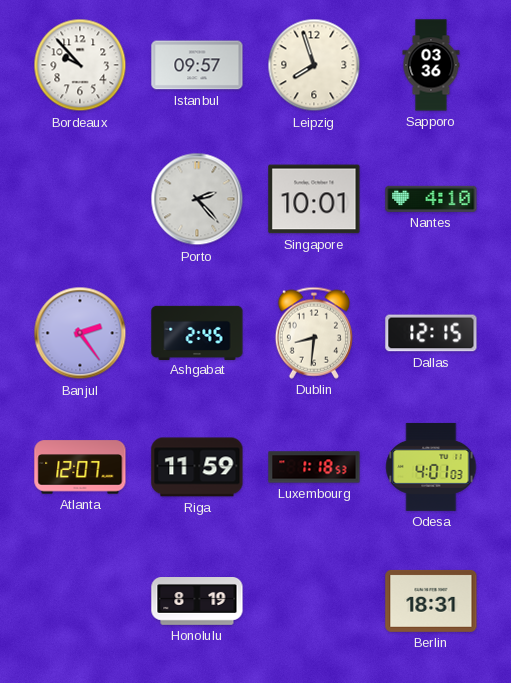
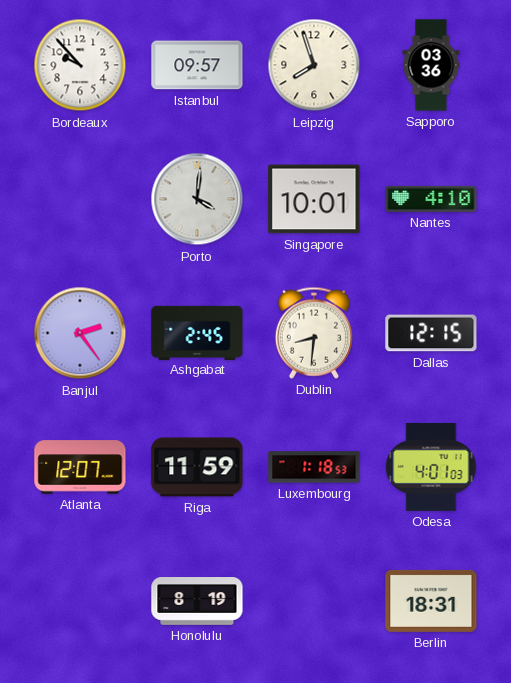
Porto: 2:23 -> 4:01 (197, 199)
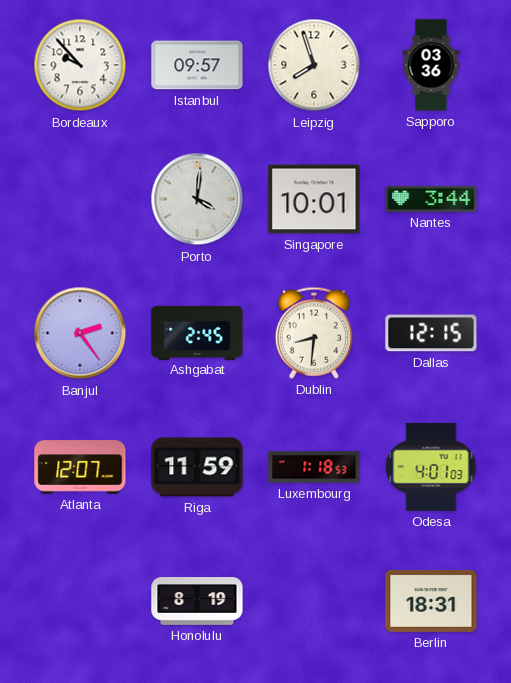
Nantes: 4:10 -> 3:44 (431, 199)
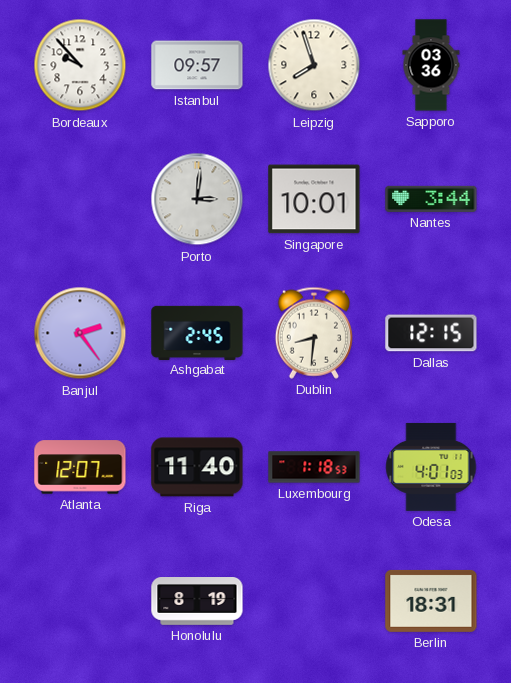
Porto: 4:01 -> 3:01 (197, 199)
Riga: 11:59 -> 11:40 (197, 467)
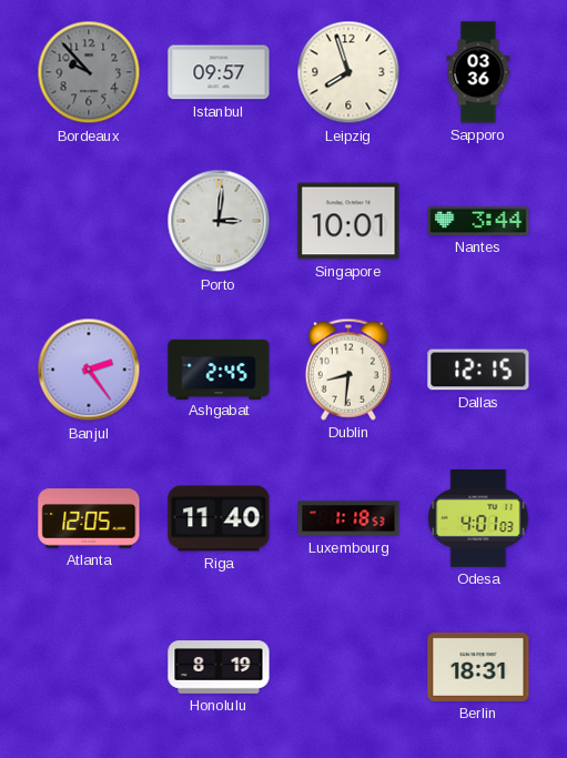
Bordeaux dial: white -> grey (89, 72)
Atlanta: 12:07 -> 12:05 (89, 518)
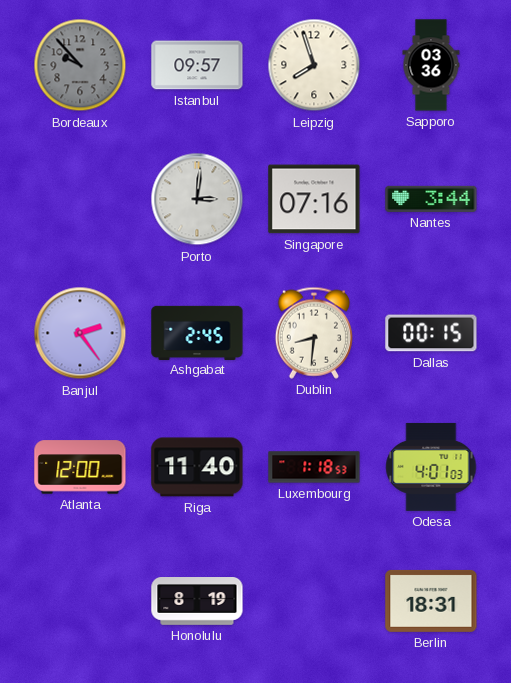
Singapore: 10:01 -> 07:16 (314, 199)
Dallas: 12:15 -> 00:15 (431, 333)
Atlanta: 12:05 -> 12:00 (80, 467)
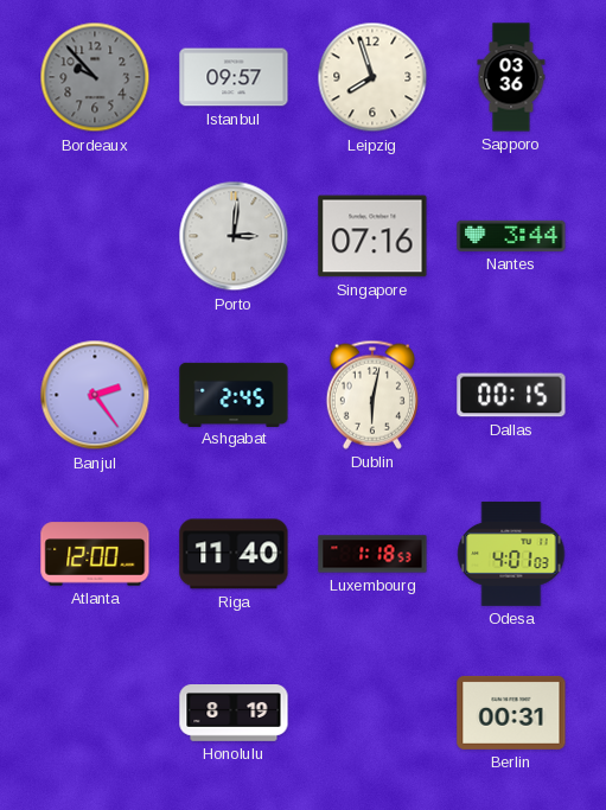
Dublin: 8:31 -> 6:02 (372, 395)
Berlin: 18:31 -> 00:31 (511, 713)
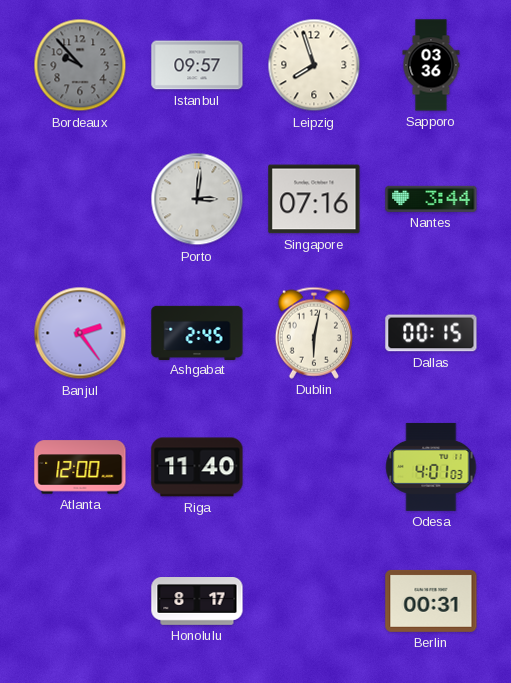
Luxembourg: 1:18 -> none (372, 554)
Honolulu: 8:19 -> 8:17 (197, 602)
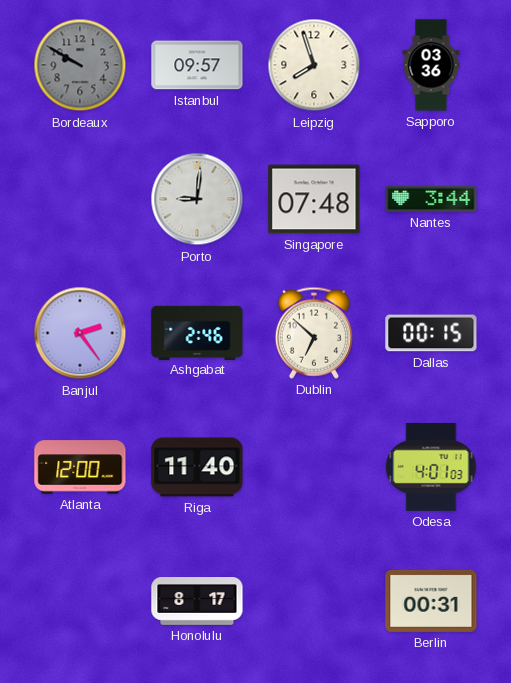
Bordeaux: 9:53 -> 9:50 (80, 65)
Porto: 3:01 -> 9:01 (197, 199)
Singapore: 07:16 -> 07:48 (314, 199)
Ashgabat: 2:45 -> 2:46 (197, 332)
Dublin: 6:02 -> 6:52 (314, 333)
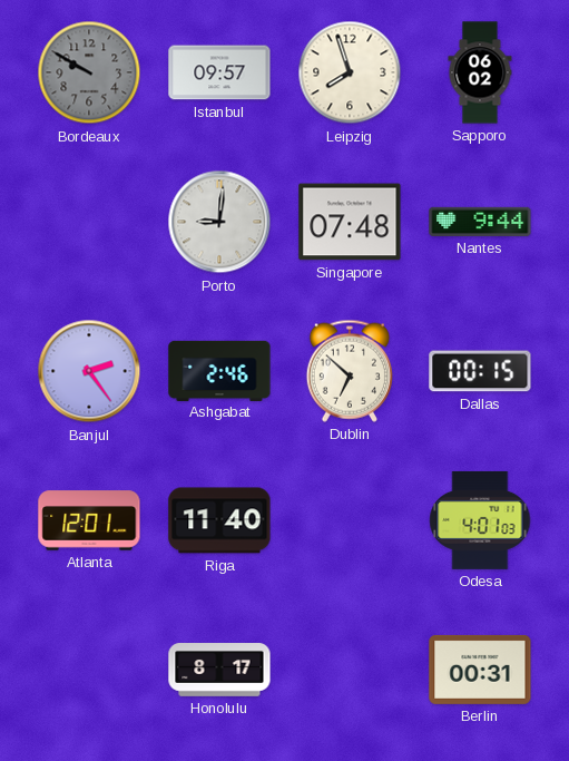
Sapporo: 03:36 -> 06:02 (480, 72)
Nantes: 3:44 -> 9:44 (480, 222)
Atlanta: 12:00 -> 12:01 (89, 520)
